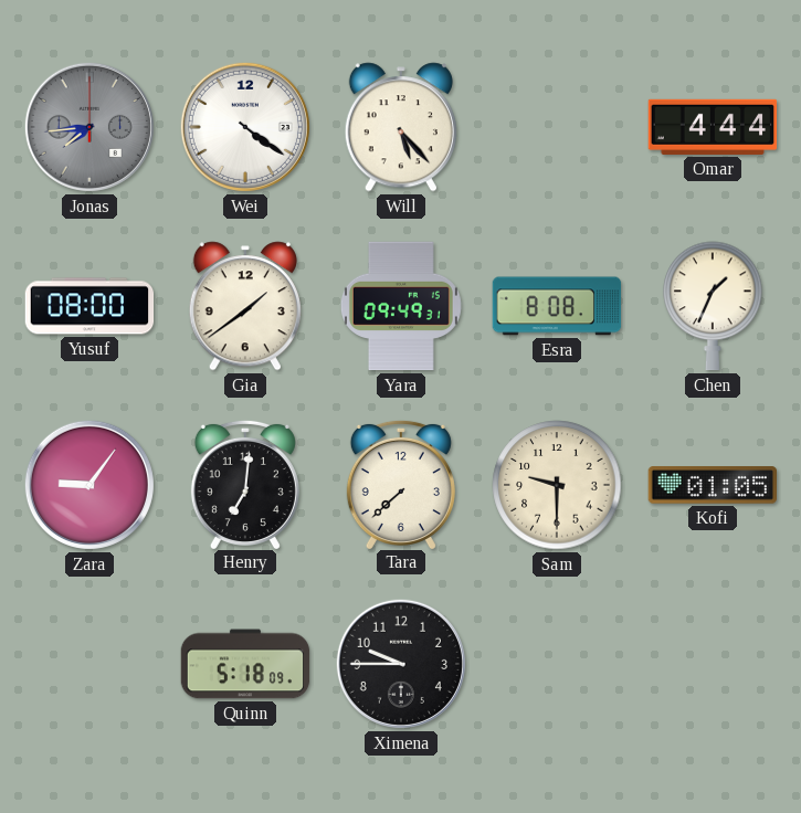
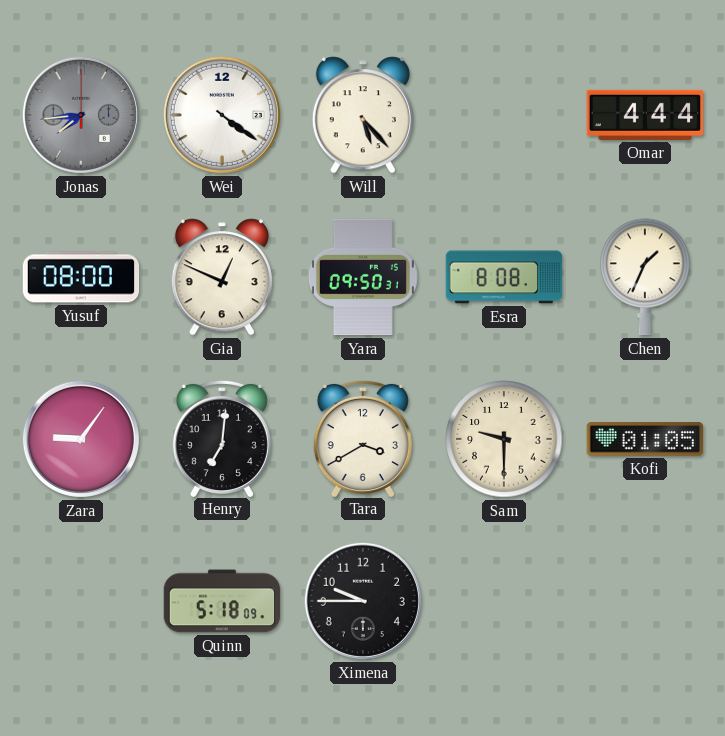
Gia: 1:39 -> 12:49 (222, 277)
Yara: 09:49 -> 09:50 (363, 277)
Tara: 7:38 -> 3:40 (363, 438)
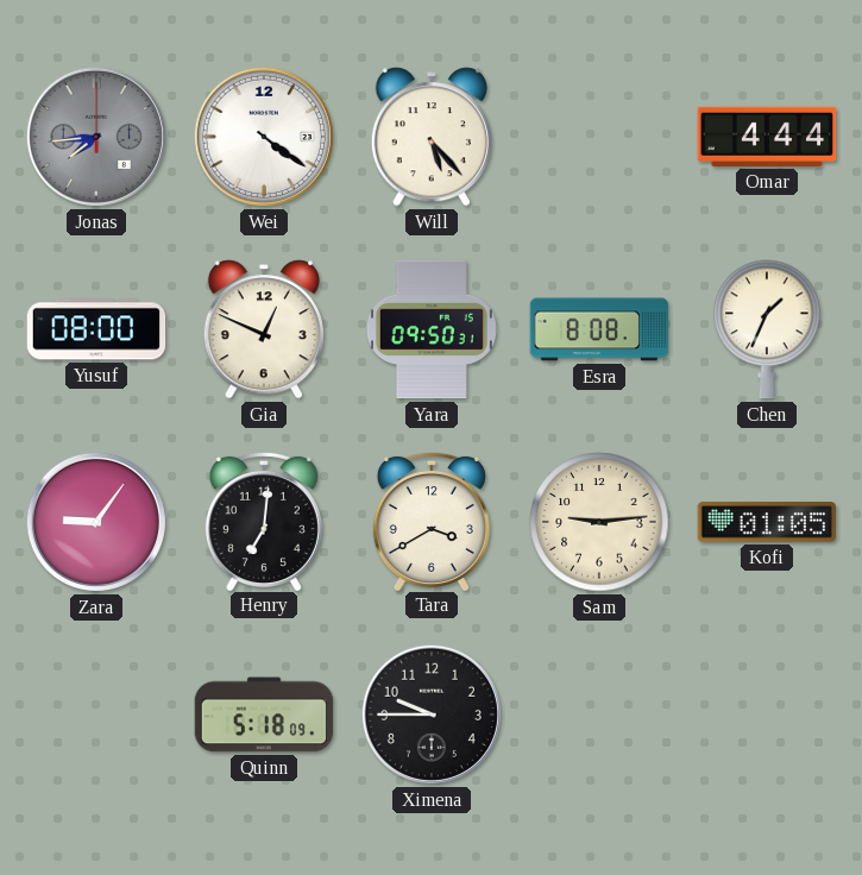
Sam: 9:30 -> 9:14 (599, 522)
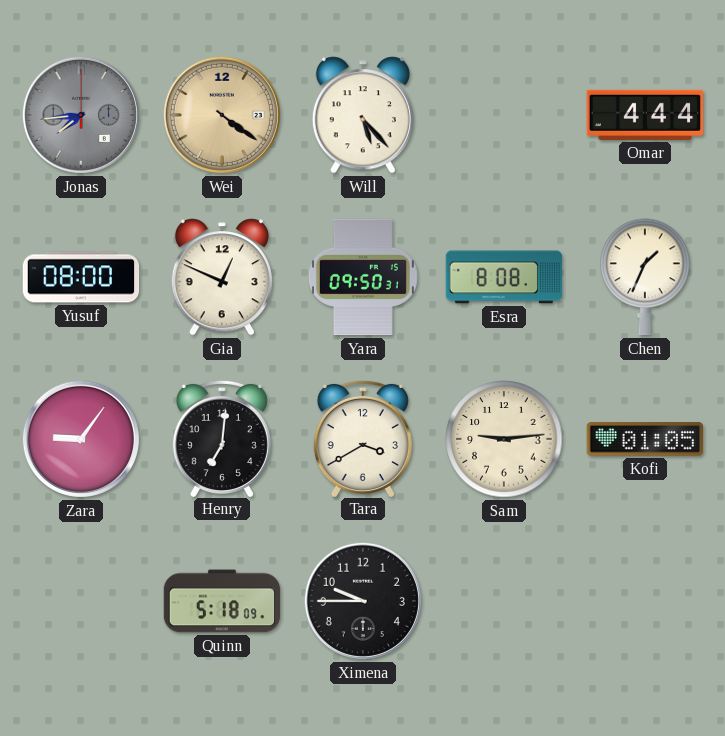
Wei dial: white -> champagne (222, 115)
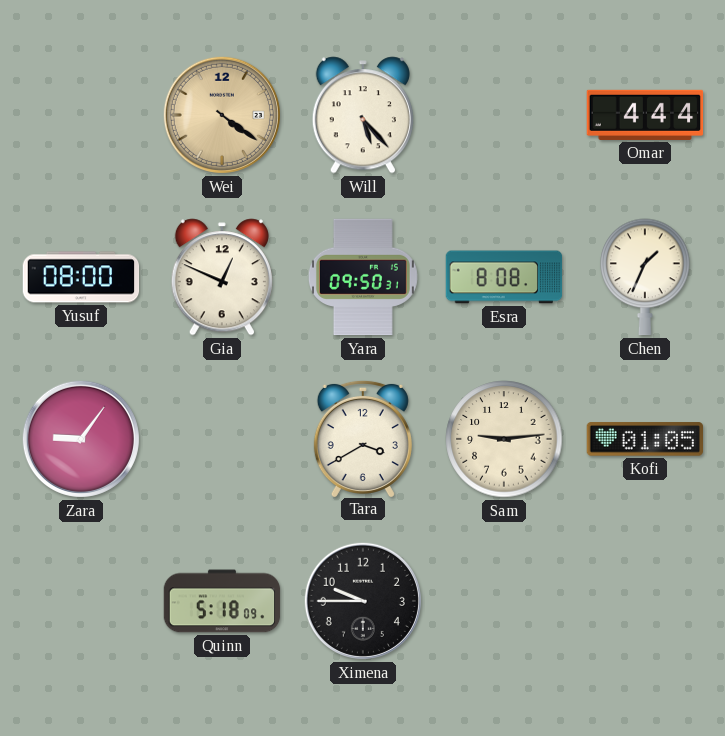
Jonas: 7:44 -> none (81, 115)
Henry: 7:01 -> none (222, 438)
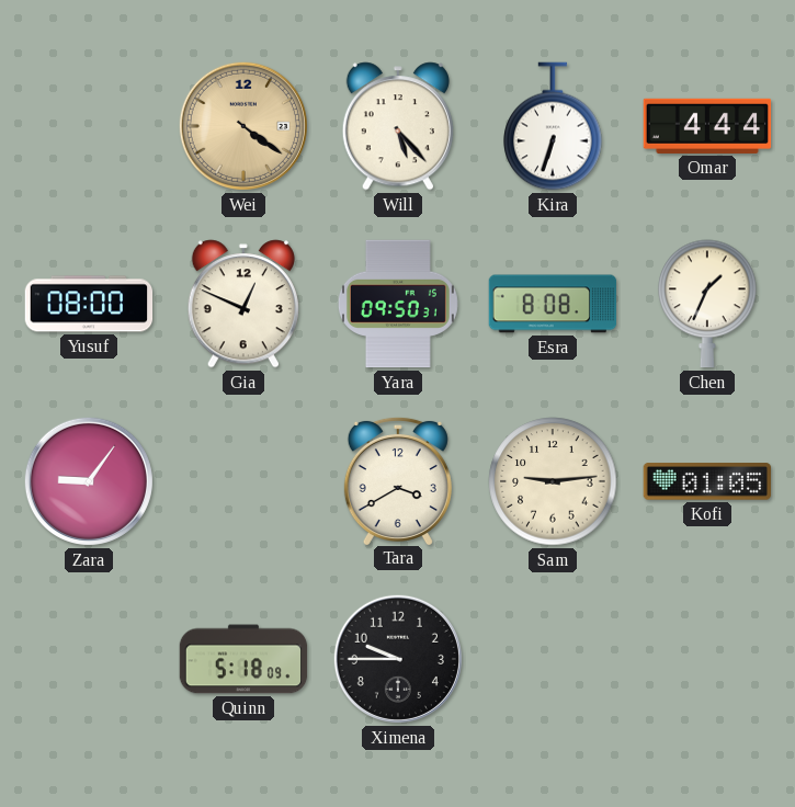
Kira: none -> 6:33 (553, 126)
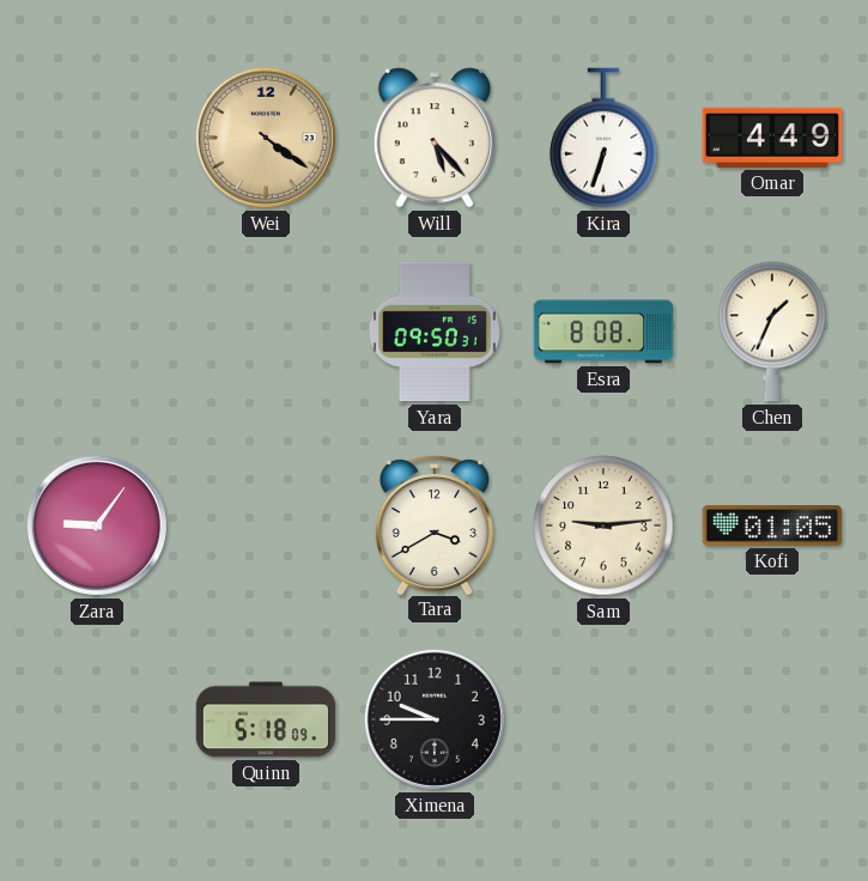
Omar: 4:44 -> 4:49 (772, 138)
Yusuf: 08:00 -> none (89, 304)
Gia: 12:49 -> none (243, 304)
